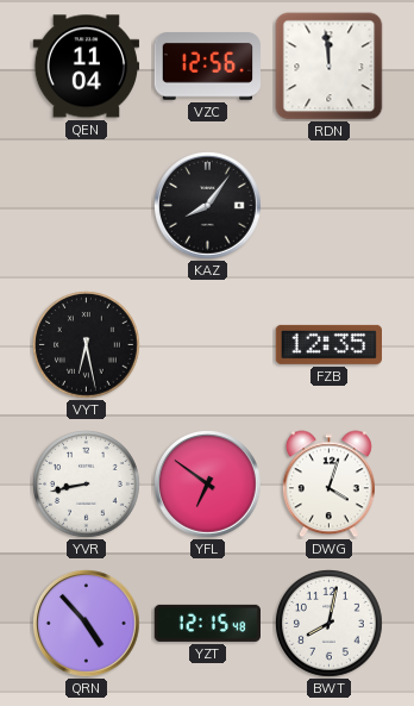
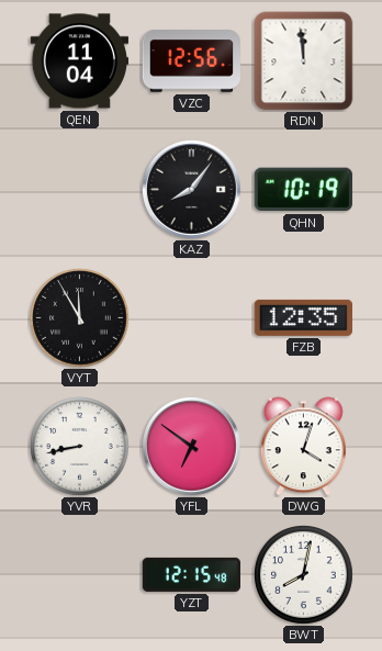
QHN: none -> 10:19 (303, 190)
VYT: 6:28 -> 11:55 (80, 318)
QRN: 4:53 -> none (87, 624)
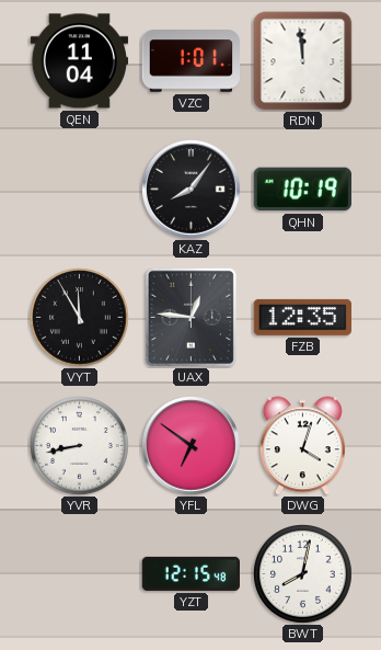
VZC: 12:56 -> 1:01 (190, 61)
UAX: none -> 12:46 (190, 317)
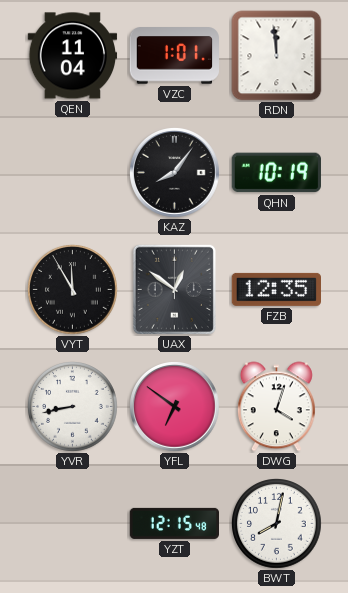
UAX: 12:46 -> 12:51 (174, 289)
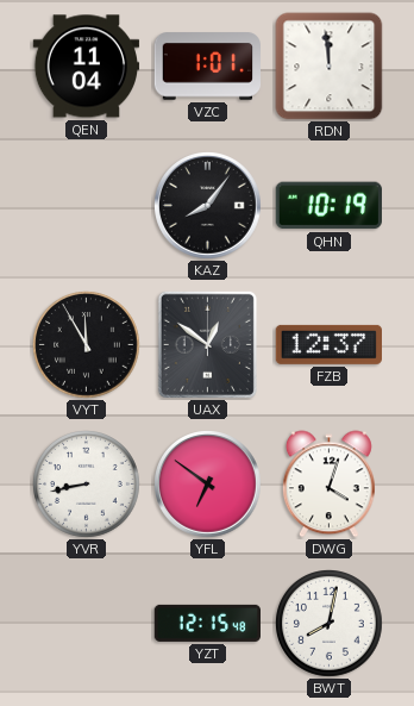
FZB: 12:35 -> 12:37 (328, 344)
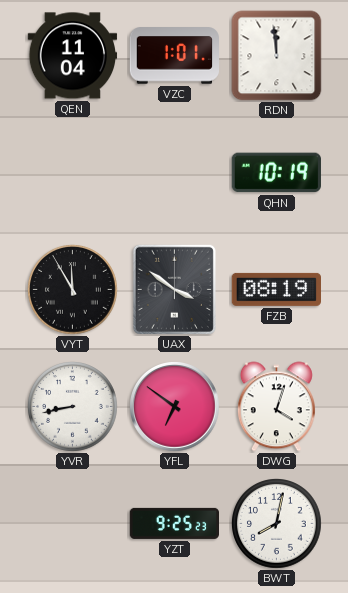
KAZ: 8:06 -> none (208, 206)
UAX: 12:51 -> 3:51 (174, 289)
FZB: 12:37 -> 08:19 (276, 289)
YZT: 12:15 -> 9:25 (174, 523)
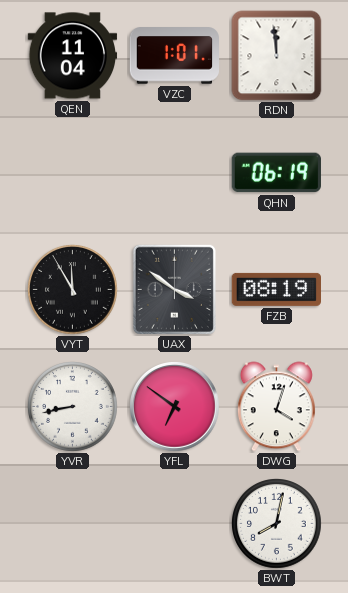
QHN: 10:19 -> 06:19 (276, 173)
YZT: 9:25 -> none (174, 523)
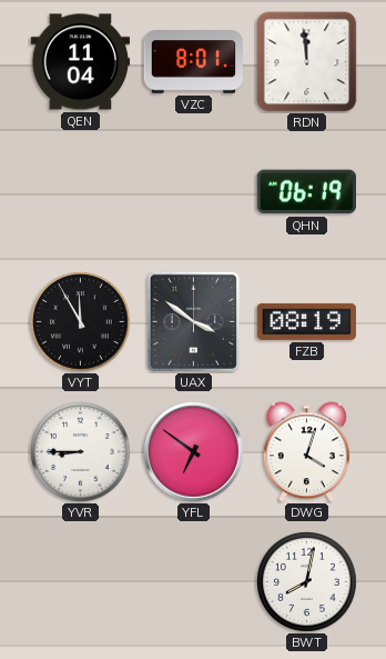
VZC: 1:01 -> 8:01 (193, 62)
YVR: 8:43 -> 8:45 (81, 452)
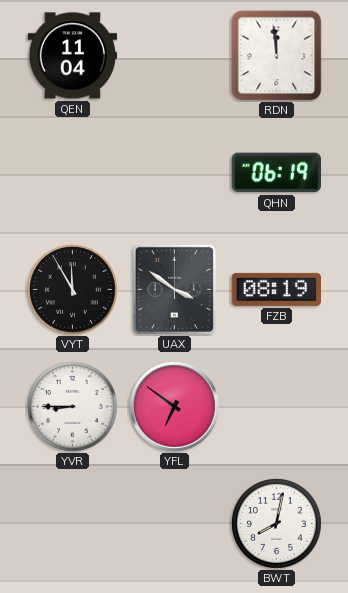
VZC: 8:01 -> none (193, 62)
DWG: 4:03 -> none (306, 452)
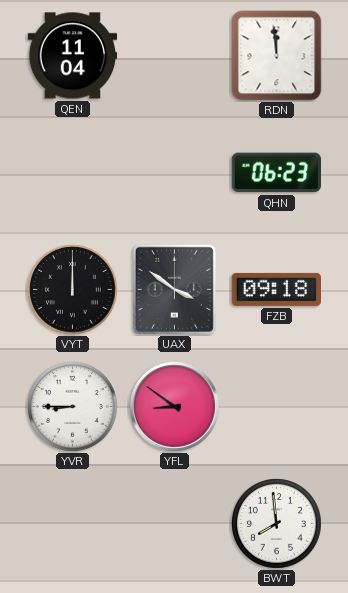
QHN: 06:19 -> 06:23 (276, 173)
VYT: 11:55 -> 12:00 (73, 290)
FZB: 08:19 -> 09:18 (276, 289)
YFL: 6:51 -> 8:51 (175, 407)
BWT: 8:02 -> 7:59 (277, 524)
